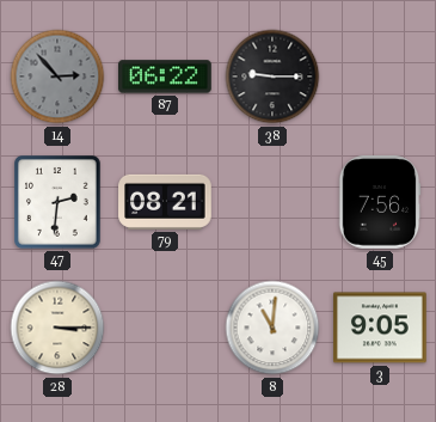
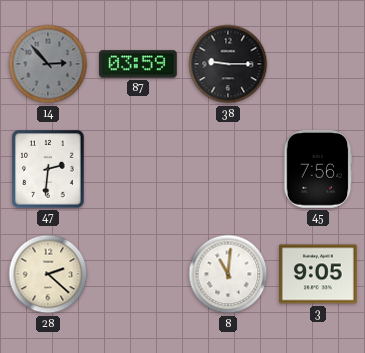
87: 06:22 -> 03:59 (139, 64)
79: 08:21 -> none (165, 202)
28: 3:15 -> 2:22 (48, 274)
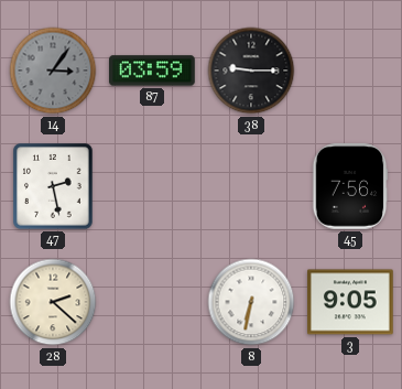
14: 2:53 -> 3:06 (53, 71)
47: 2:31 -> 2:28 (54, 186)
8: 11:01 -> 6:32 (251, 302)
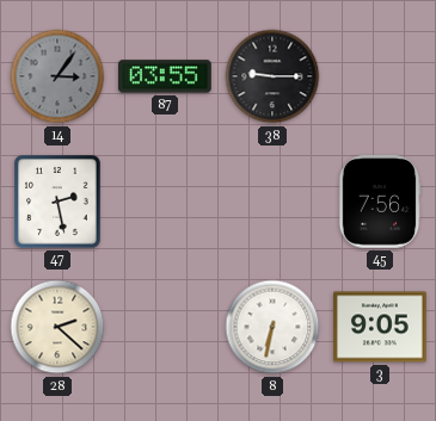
87: 03:59 -> 03:55 (166, 76)
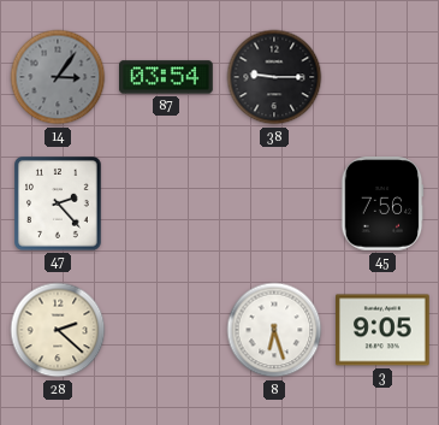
87: 03:55 -> 03:54 (167, 77)
47: 2:28 -> 2:23 (59, 203)
8: 6:32 -> 6:27 (274, 330)
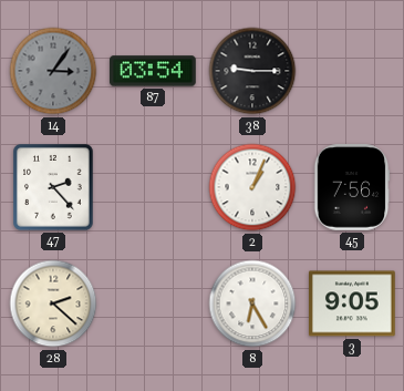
2: none -> 1:04 (252, 187)
8: 6:27 -> 6:25 (252, 303)
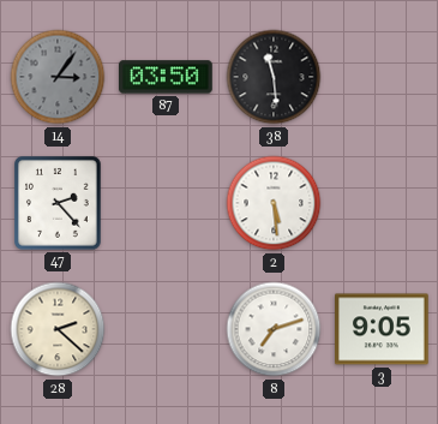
87: 03:54 -> 03:50 (167, 77)
38: 9:15 -> 11:29 (274, 77)
2: 1:04 -> 5:29 (274, 203)
45: 7:56 -> none (352, 187)
8: 6:25 -> 7:12 (274, 329)
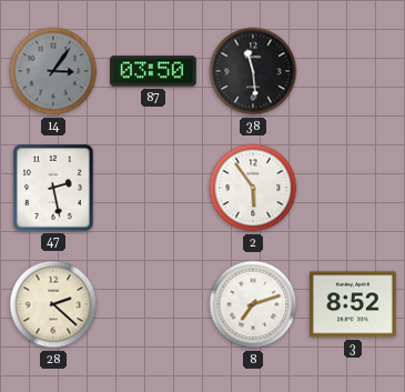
47: 2:23 -> 2:28 (54, 188)
2: 5:29 -> 5:54 (253, 188)
3: 9:05 -> 8:52 (354, 304)
